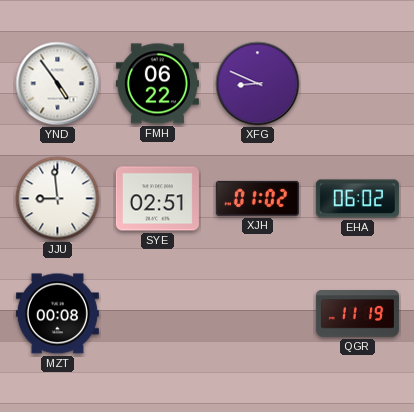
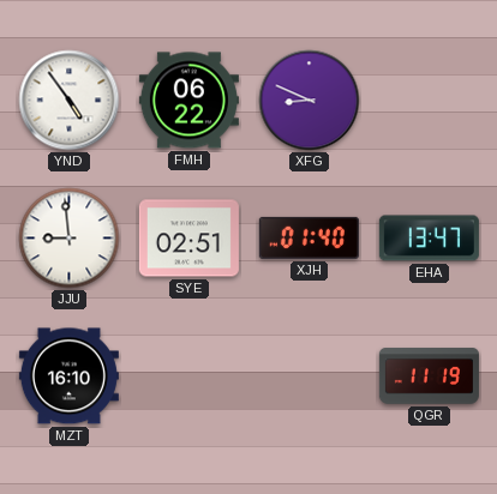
XJH: 01:02 -> 01:40 (309, 237)
EHA: 06:02 -> 13:47 (429, 239)
MZT: 00:08 -> 16:10 (68, 376)
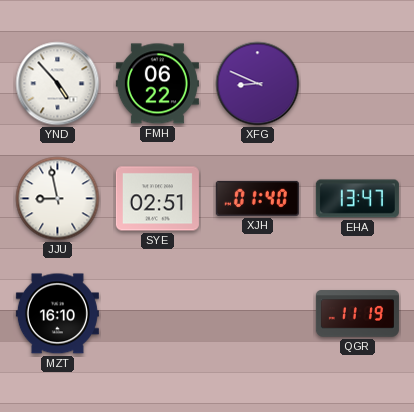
YND: 4:54 -> 4:53 (58, 84)
JJU: 8:59 -> 8:58 (58, 199)
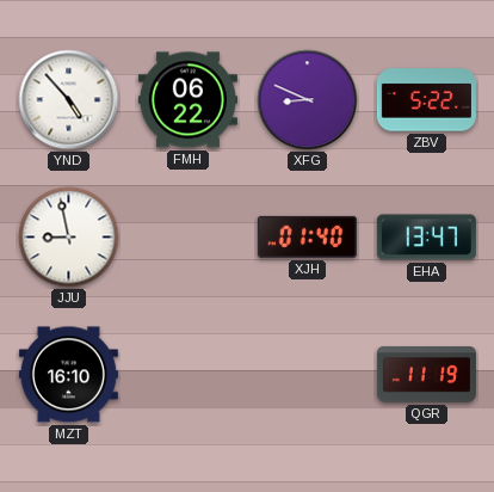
ZBV: none -> 5:22 (426, 100)
SYE: 02:51 -> none (157, 199)
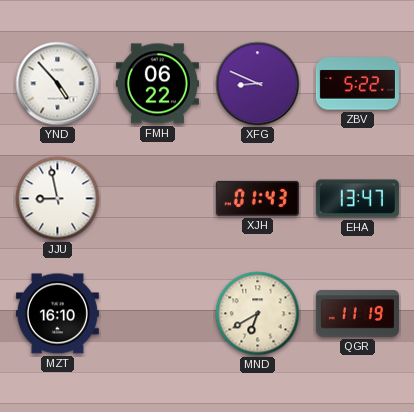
XJH: 01:40 -> 01:43 (257, 198)
MND: none -> 6:40 (258, 314)
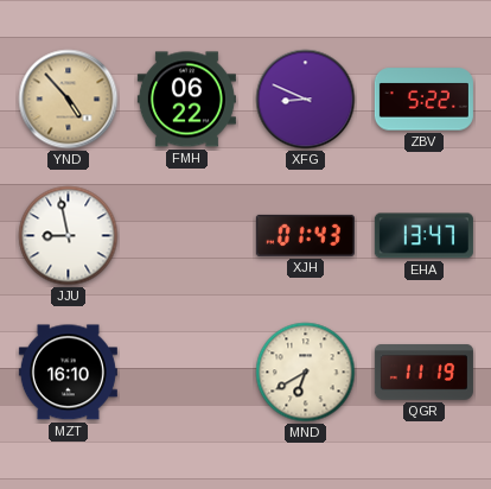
YND dial: white -> champagne (69, 100)
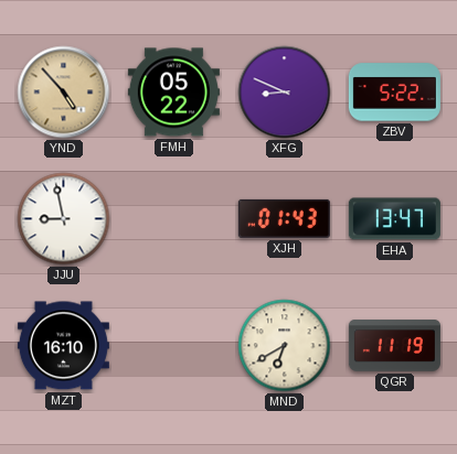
FMH: 06:22 -> 05:22 (173, 93)
